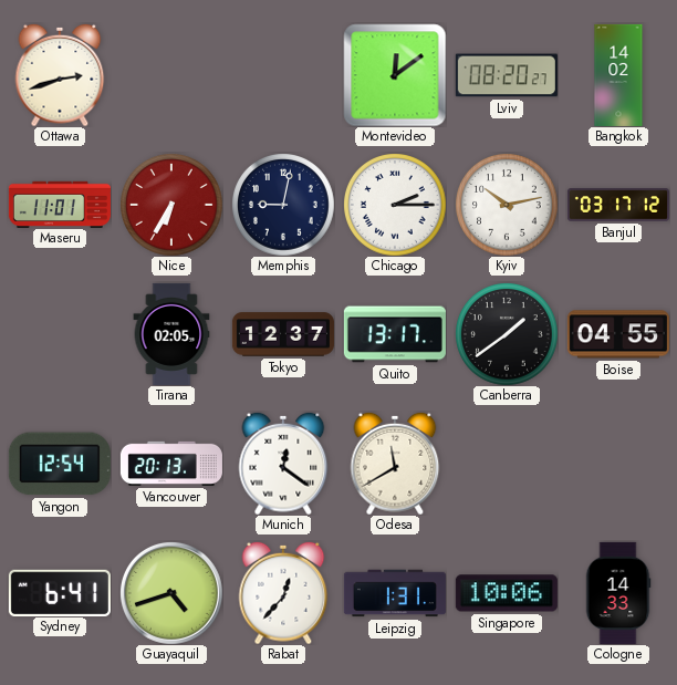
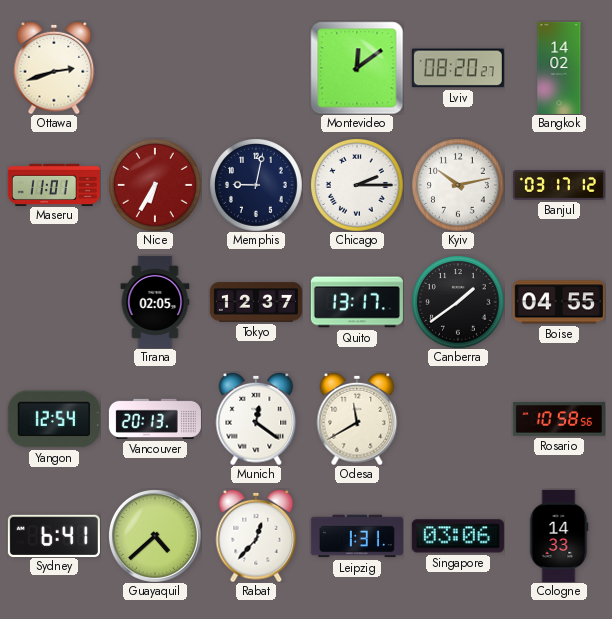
Rosario: none -> 10:58 (559, 419)
Guayaquil: 4:42 -> 4:38 (155, 536)
Singapore: 10:06 -> 03:06 (458, 536)
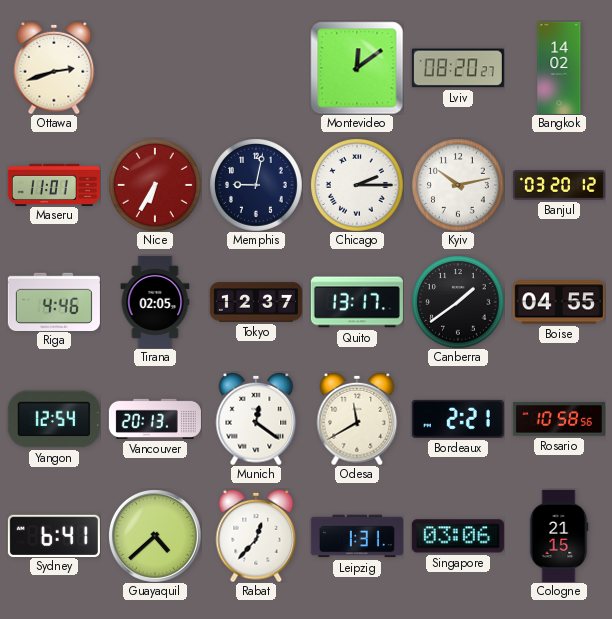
Banjul: 03:17 -> 03:20 (559, 185)
Riga: none -> 4:46 (54, 301)
Bordeaux: none -> 2:21 (458, 419)
Cologne: 14:33 -> 21:15 (559, 536)
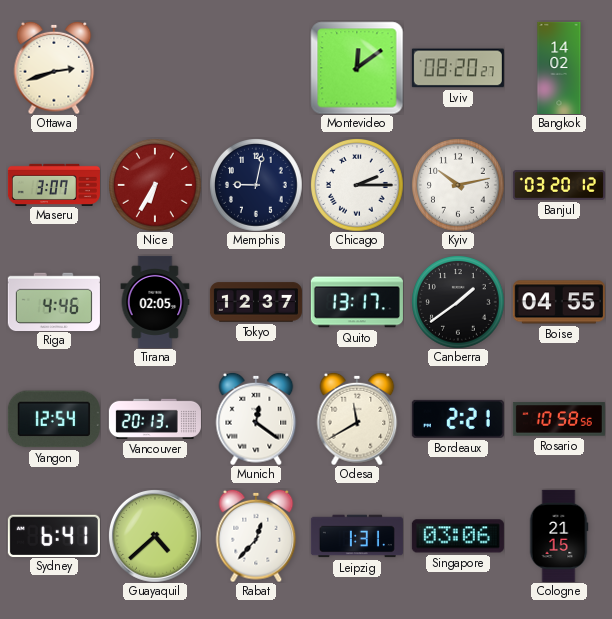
Maseru: 11:01 -> 3:07 (54, 184)
